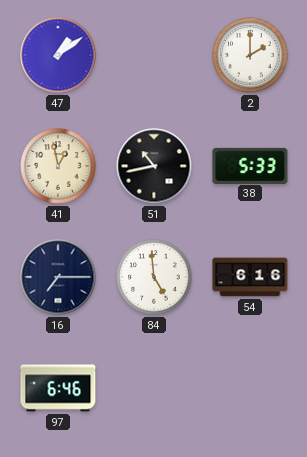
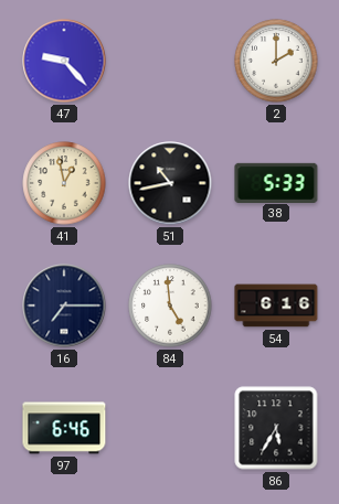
47: 1:09 -> 9:23 (64, 61)
86: none -> 5:35 (276, 428)
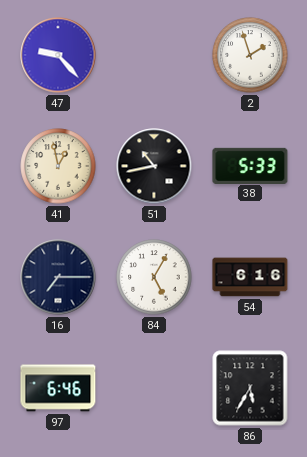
2: 2:00 -> 1:57 (250, 55)
84: 4:59 -> 5:05 (154, 277)
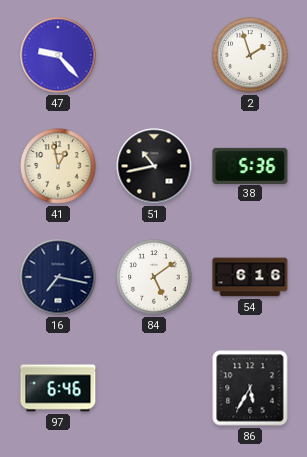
38: 5:33 -> 5:36 (250, 165)
16: 7:15 -> 7:17 (58, 277)
84: 5:05 -> 5:09 (154, 277)
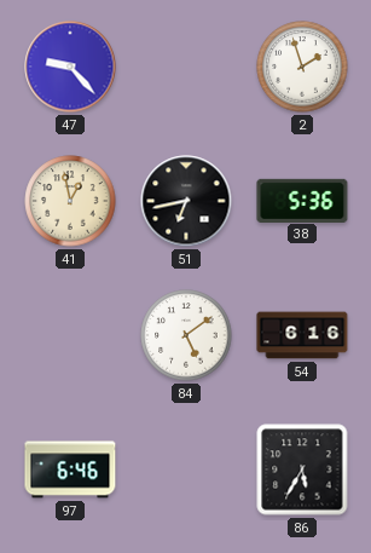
51: 10:43 -> 6:43 (186, 201)
16: 7:17 -> none (58, 277)
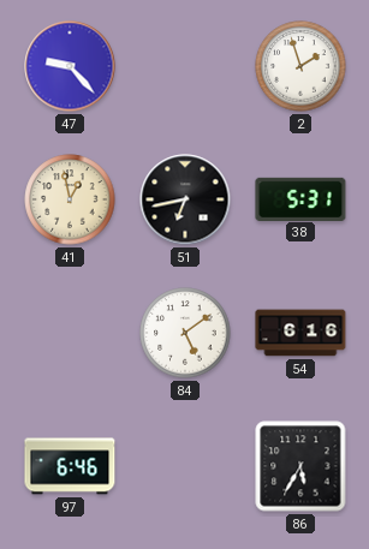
38: 5:36 -> 5:31 (300, 198)
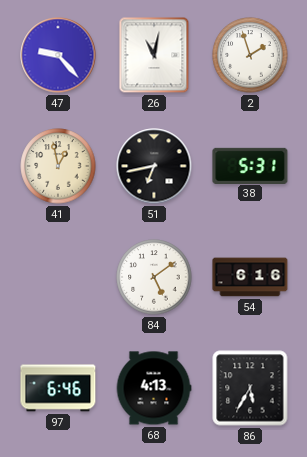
26: none -> 11:02 (154, 55)
68: none -> 4:13 (154, 388)
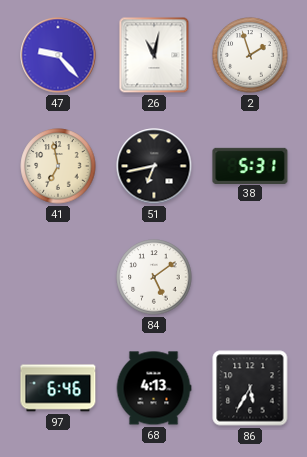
41: 12:58 -> 6:58 (58, 166)
54: 6:16 -> none (250, 277)
